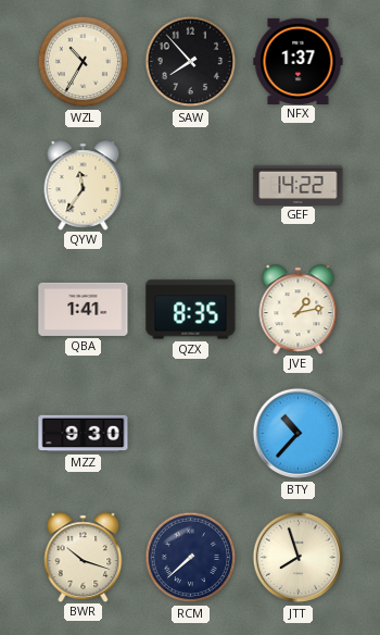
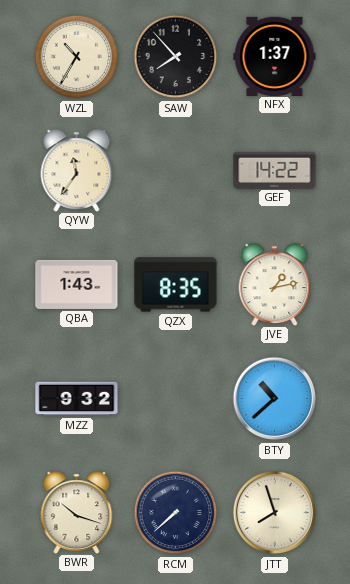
QBA: 1:41 -> 1:43 (77, 284)
MZZ: 9:30 -> 9:32 (77, 399)
BTY: 10:37 -> 10:38 (275, 399)
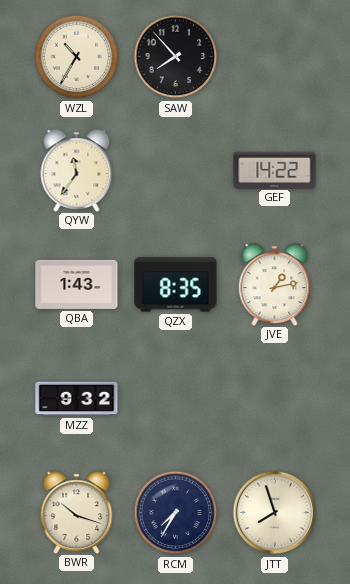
NFX: 1:37 -> none (275, 56)
BTY: 10:38 -> none (275, 399)
RCM: 7:38 -> 7:35 (176, 513)
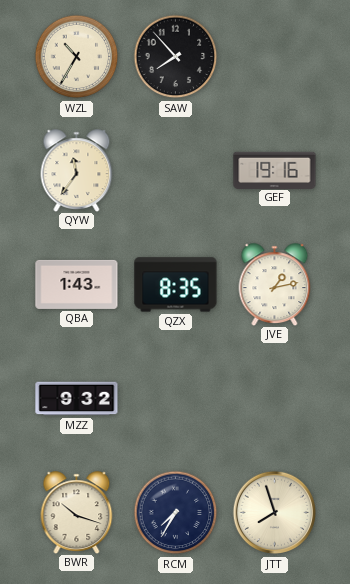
GEF: 14:22 -> 19:16 (275, 170)
